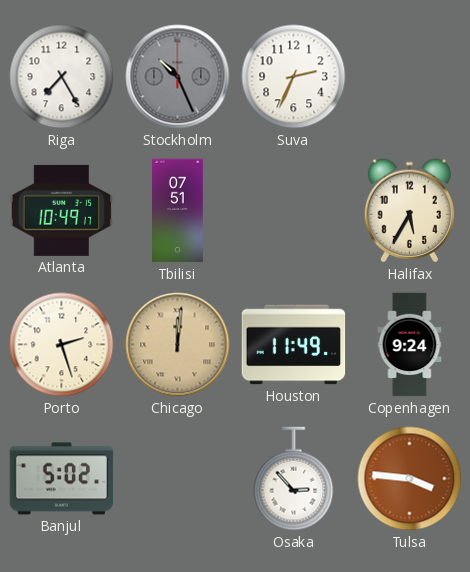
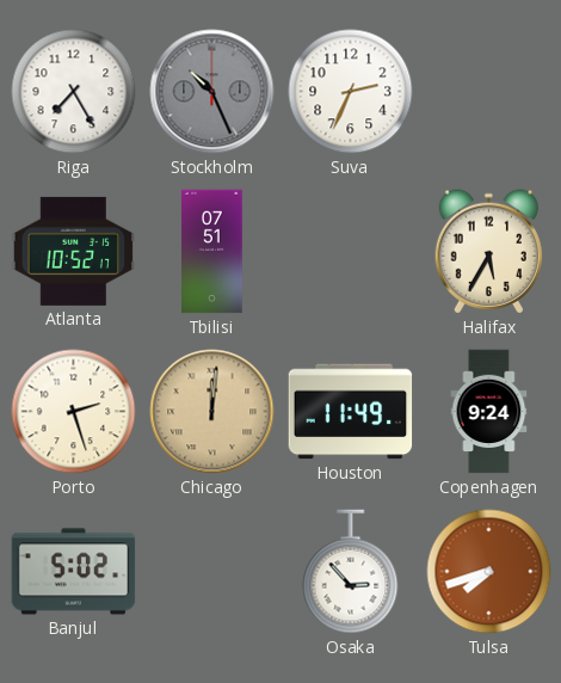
Atlanta: 10:49 -> 10:52 (74, 251)
Tulsa: 3:46 -> 7:42 (489, 572)
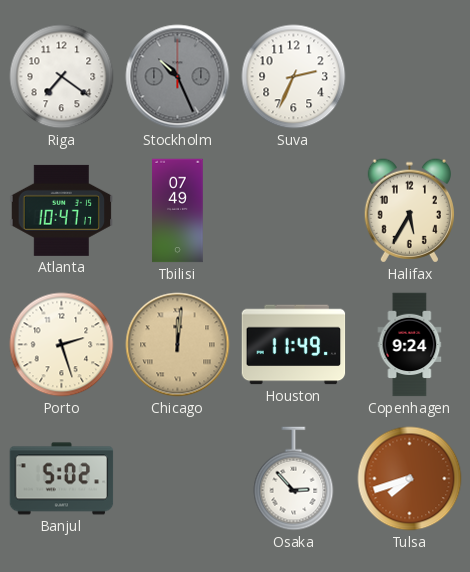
Riga: 7:25 -> 7:21 (62, 77)
Atlanta: 10:52 -> 10:47 (62, 210)
Tbilisi: 07:51 -> 07:49 (178, 211)
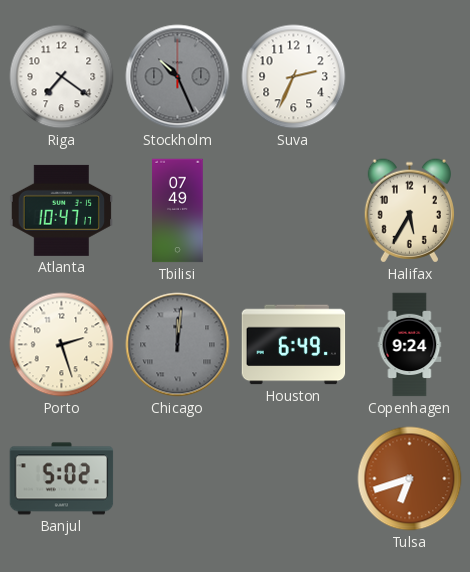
Chicago dial: champagne -> grey (178, 345)
Houston: 11:49 -> 6:49 (294, 345)
Osaka: 2:53 -> none (294, 479)
Tulsa: 7:42 -> 6:42 (410, 479)
